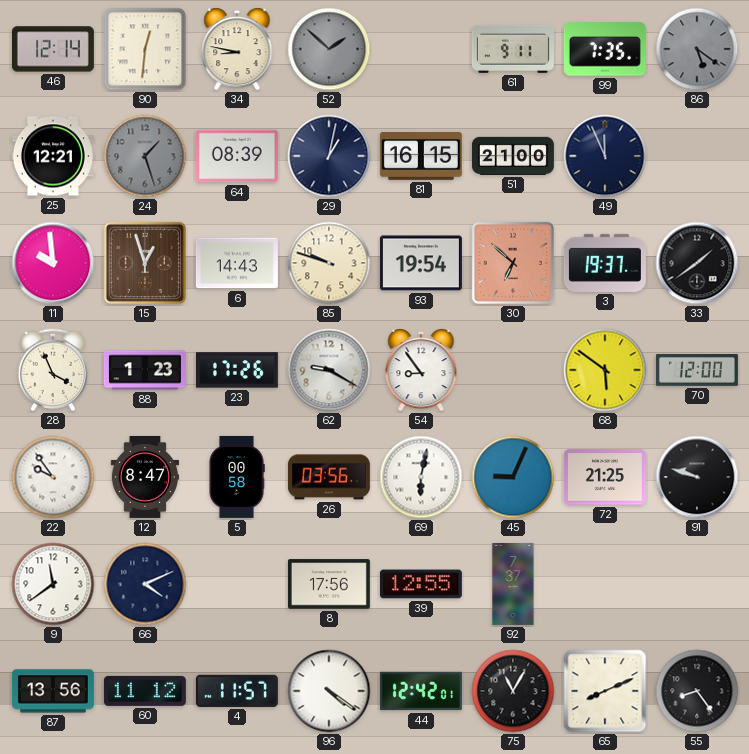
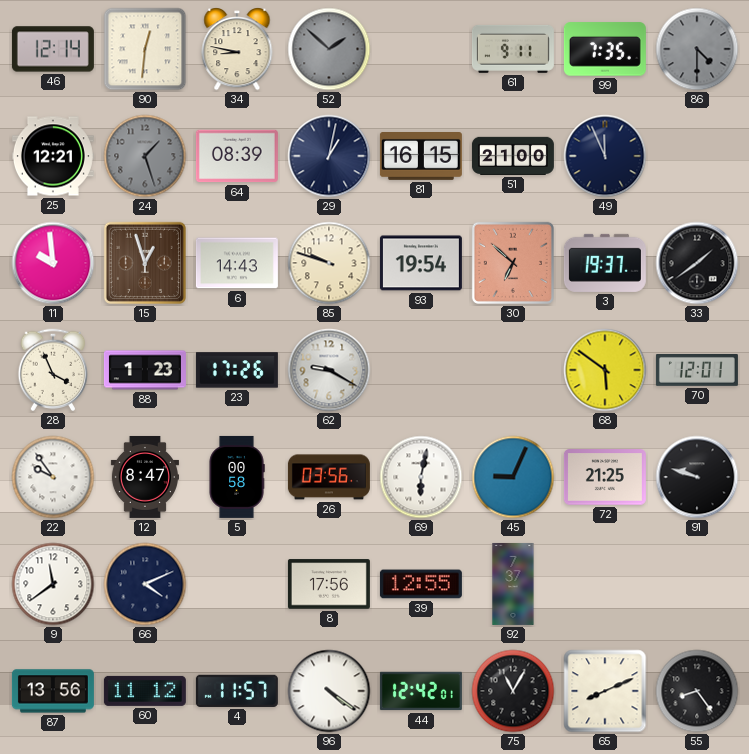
86: 5:21 -> 4:30 (697, 49)
54: 8:54 -> none (421, 370)
70: 12:00 -> 12:01 (697, 371)
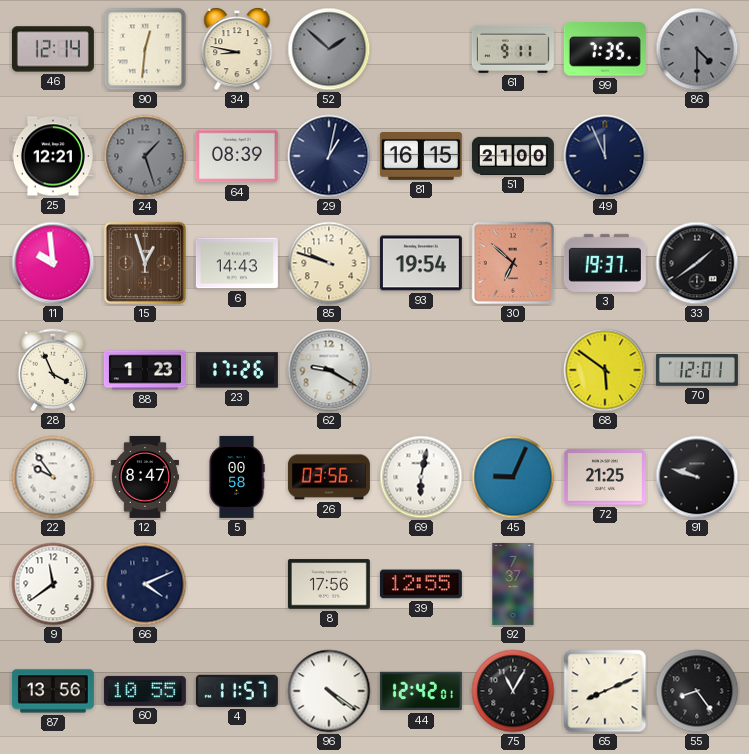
60: 11:12 -> 10:55 (145, 691)
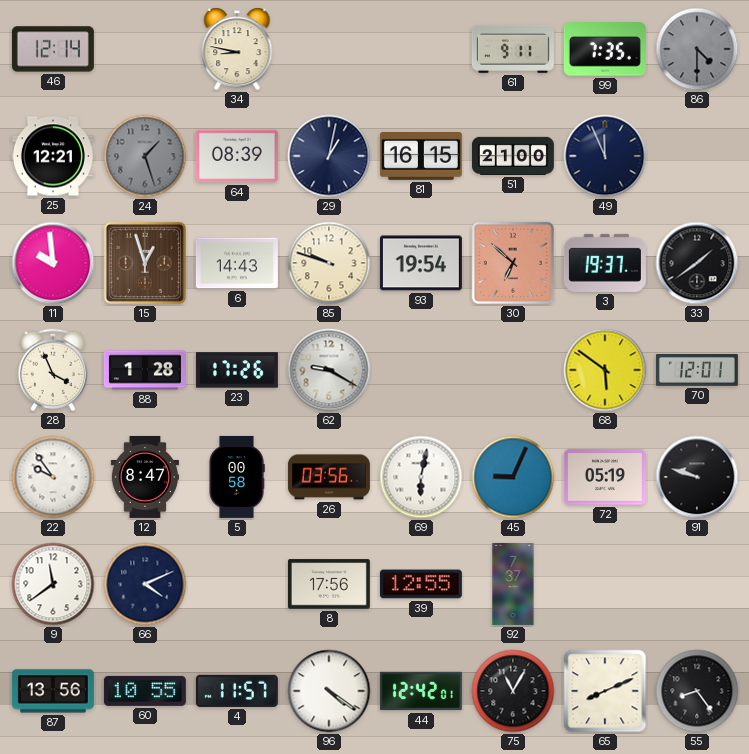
90: 12:31 -> none (145, 49)
52: 1:52 -> none (329, 49)
88: 1:23 -> 1:28 (145, 370)
72: 21:25 -> 05:19 (605, 477)
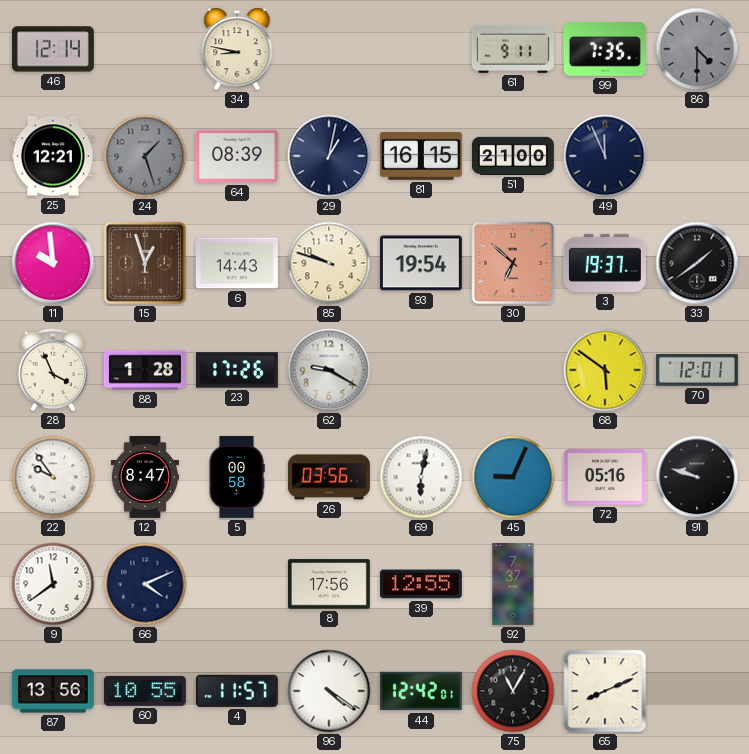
72: 05:19 -> 05:16 (605, 477)
55: 8:24 -> none (697, 691)
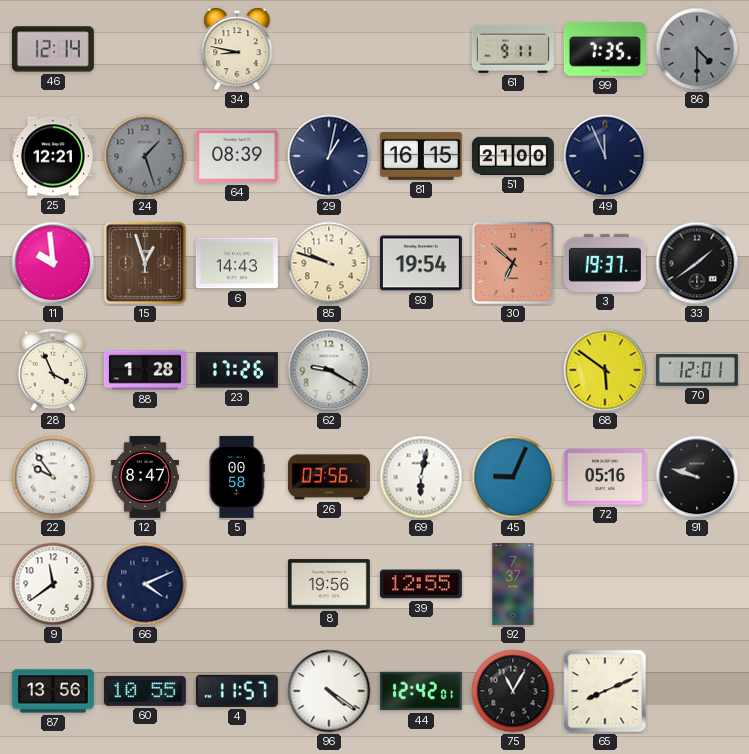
8: 17:56 -> 19:56 (329, 584)
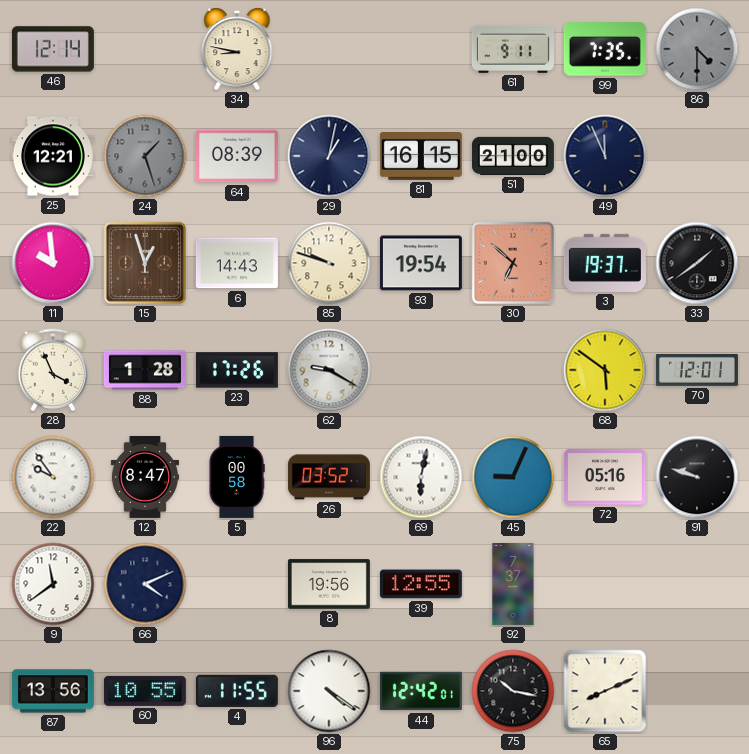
26: 03:56 -> 03:52 (329, 477)
4: 11:57 -> 11:55 (237, 691)
75: 11:05 -> 10:17 (513, 691)
